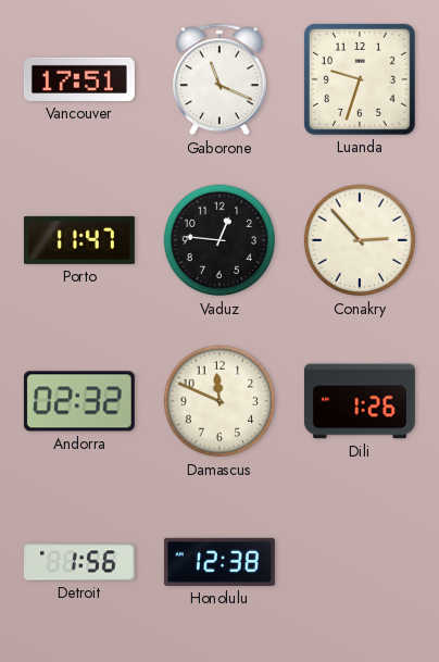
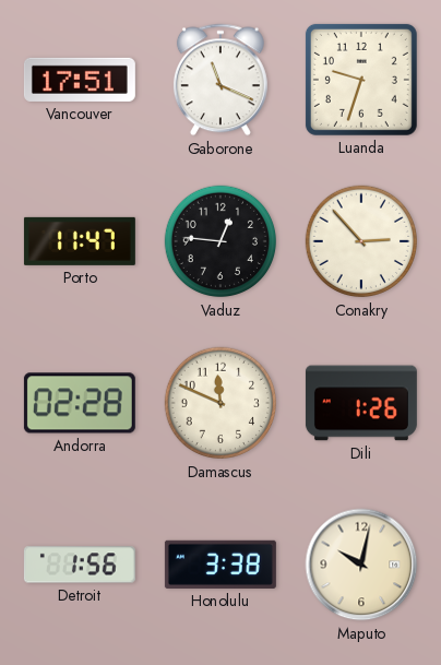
Andorra: 02:32 -> 02:28 (80, 403)
Honolulu: 12:38 -> 3:38 (221, 565)
Maputo: none -> 10:02 (361, 565)
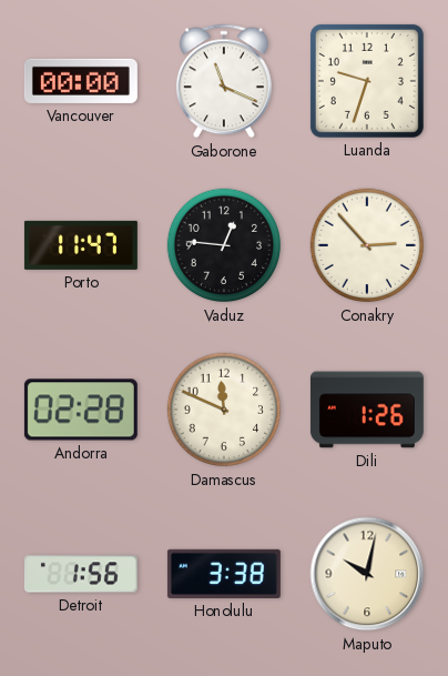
Vancouver: 17:51 -> 00:00 (81, 81)
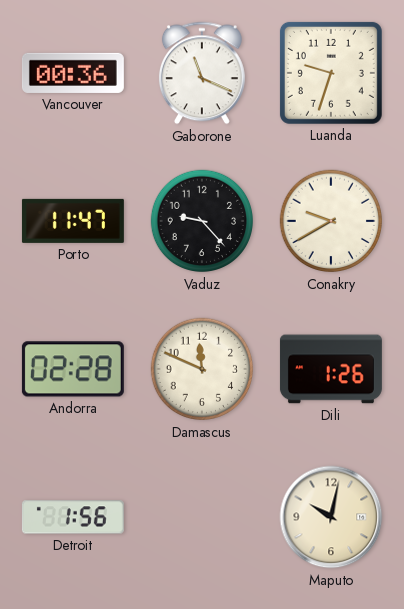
Vancouver: 00:00 -> 00:36 (73, 73)
Vaduz: 12:46 -> 9:23 (202, 221)
Conakry: 2:53 -> 9:40 (331, 221)
Honolulu: 3:38 -> none (224, 574)
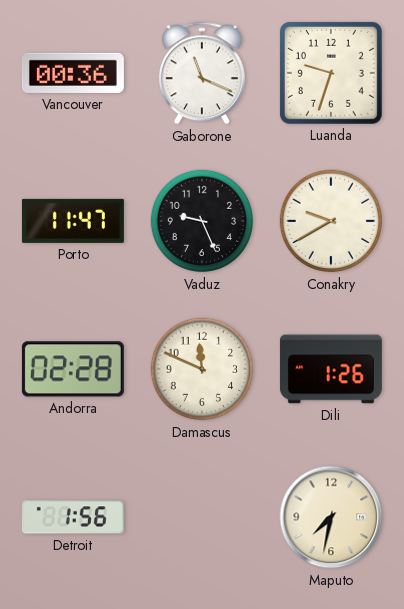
Vaduz: 9:23 -> 9:26 (202, 221)
Maputo: 10:02 -> 7:32 (331, 517)
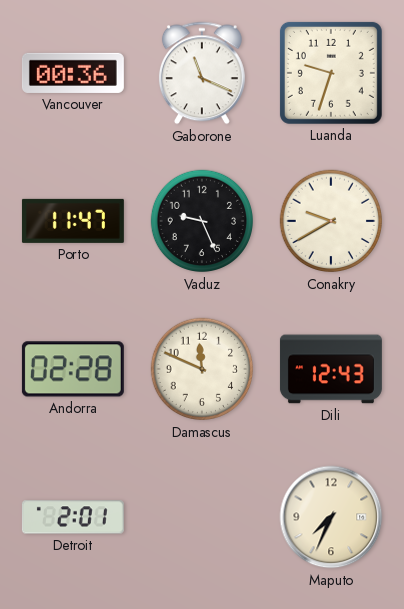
Dili: 1:26 -> 12:43 (331, 369)
Detroit: 1:56 -> 2:01 (73, 517)
Maputo: 7:32 -> 7:34 (331, 517)
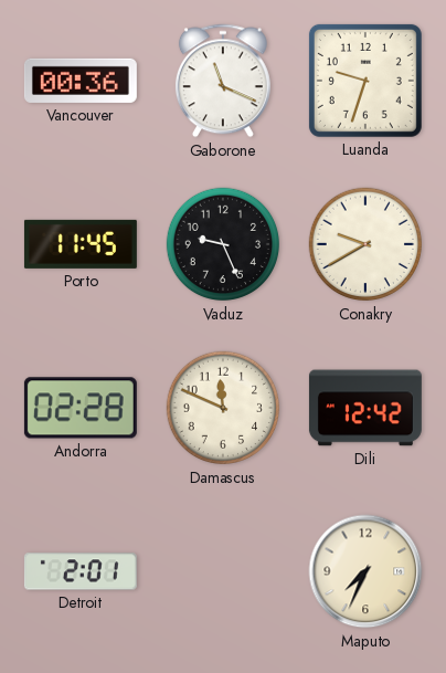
Porto: 11:47 -> 11:45 (81, 244)
Dili: 12:43 -> 12:42 (365, 408)
